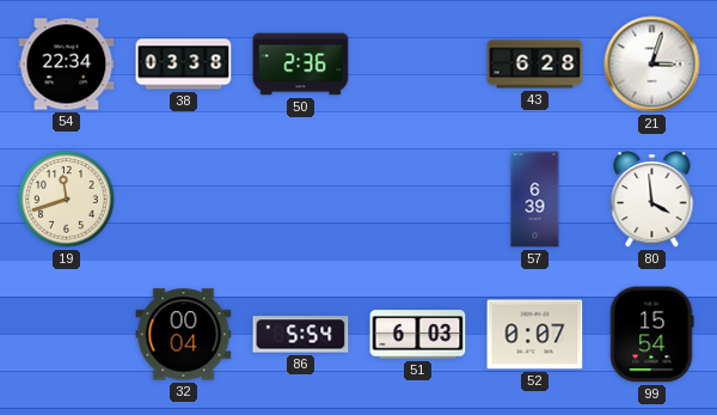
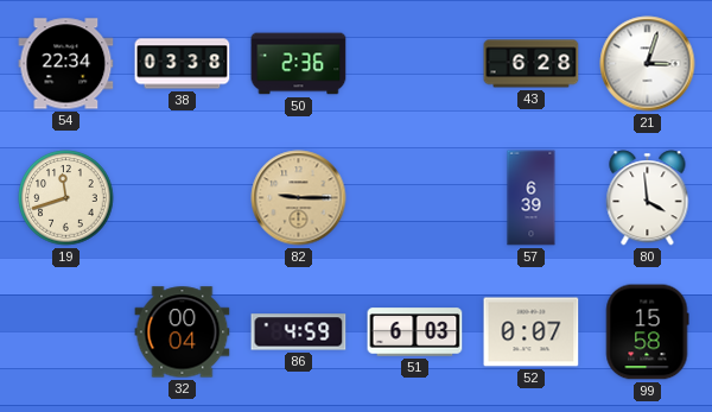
82: none -> 9:15 (299, 198)
86: 5:54 -> 4:59 (299, 332)
99: 15:54 -> 15:58 (647, 332)
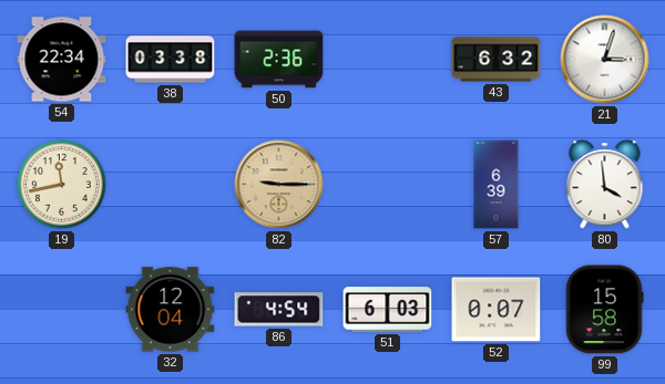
43: 6:28 -> 6:32 (497, 60)
19: 11:42 -> 11:43 (62, 185)
32: 00:04 -> 12:04 (171, 310)
86: 4:59 -> 4:54 (279, 310)
